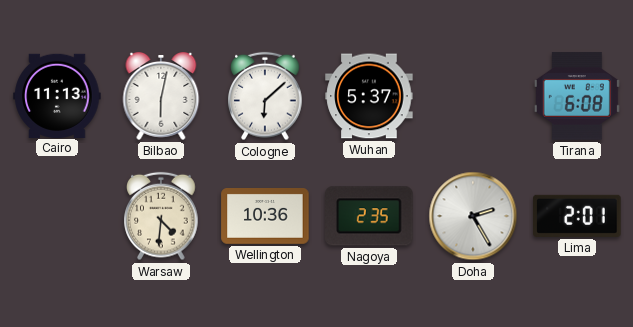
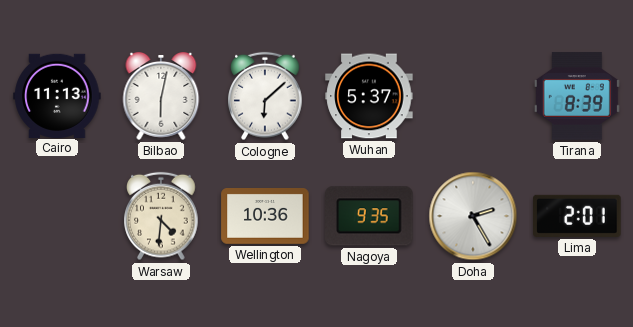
Tirana: 6:08 -> 8:39 (577, 96)
Nagoya: 2:35 -> 9:35 (369, 216)
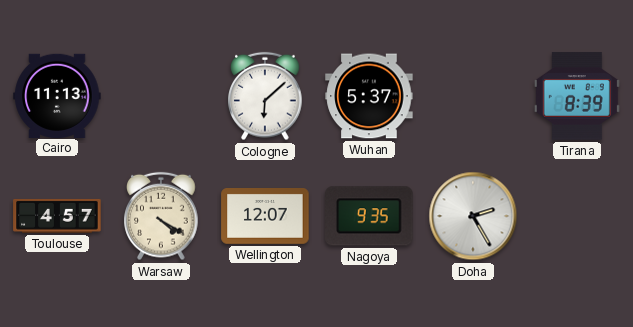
Bilbao: 6:02 -> none (161, 97)
Toulouse: none -> 4:57 (57, 216)
Warsaw: 4:31 -> 4:20 (161, 216)
Wellington: 10:36 -> 12:07 (265, 217)
Lima: 2:01 -> none (577, 216)
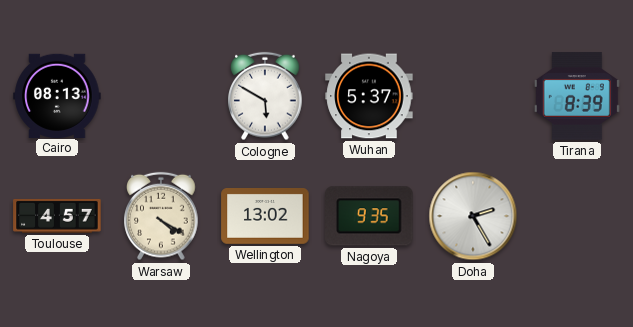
Cairo: 11:13 -> 08:13 (57, 95)
Cologne: 6:08 -> 5:50 (265, 96)
Wellington: 12:07 -> 13:02 (265, 217)
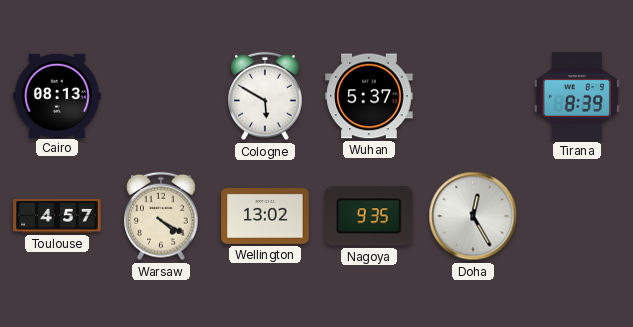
Doha: 2:25 -> 12:25 (473, 216)
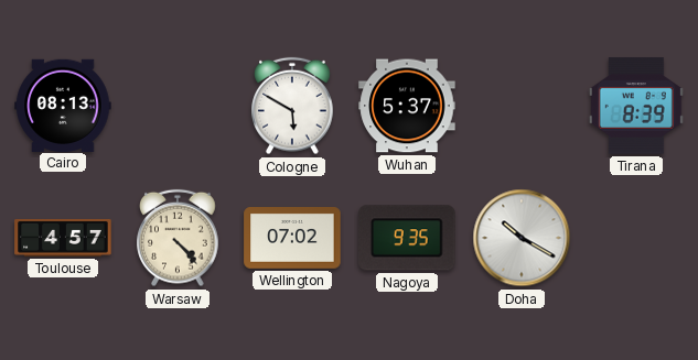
Warsaw: 4:20 -> 4:23 (178, 238)
Wellington: 13:02 -> 07:02 (292, 239)
Doha: 12:25 -> 10:20 (522, 238)
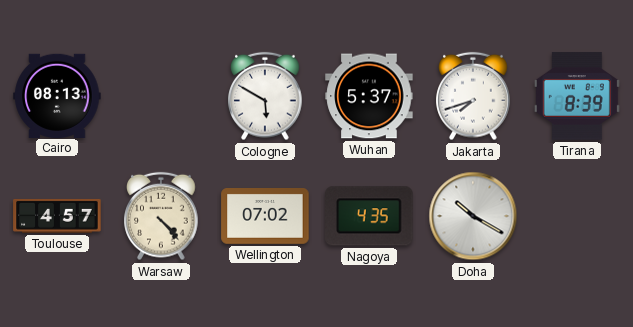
Jakarta: none -> 7:42 (473, 96)
Nagoya: 9:35 -> 4:35 (369, 216)
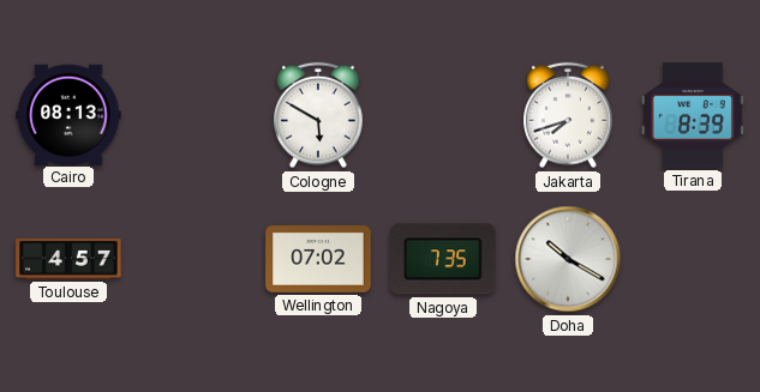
Wuhan: 5:37 -> none (369, 96)
Warsaw: 4:23 -> none (161, 216)
Nagoya: 4:35 -> 7:35 (443, 259)
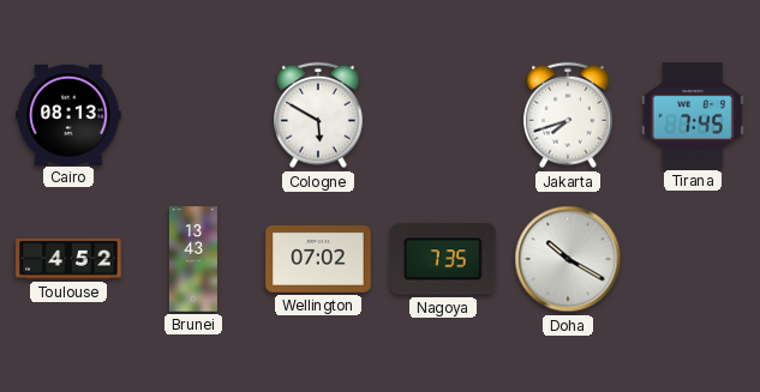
Tirana: 8:39 -> 7:45 (693, 115)
Toulouse: 4:57 -> 4:52 (68, 259)
Brunei: none -> 13:43 (193, 259)
